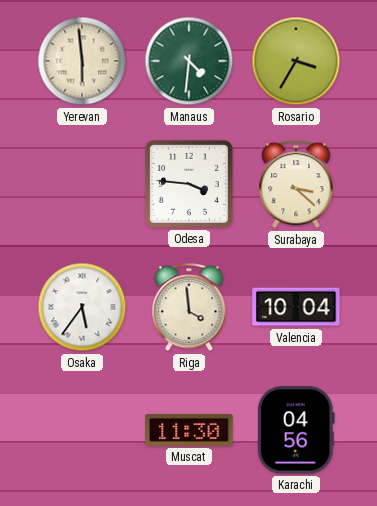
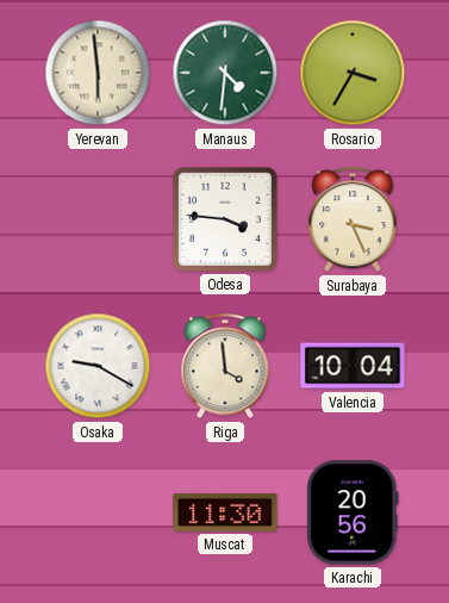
Surabaya: 3:22 -> 3:26 (353, 220)
Osaka: 5:36 -> 9:20 (98, 366)
Karachi: 04:56 -> 20:56 (353, 512)
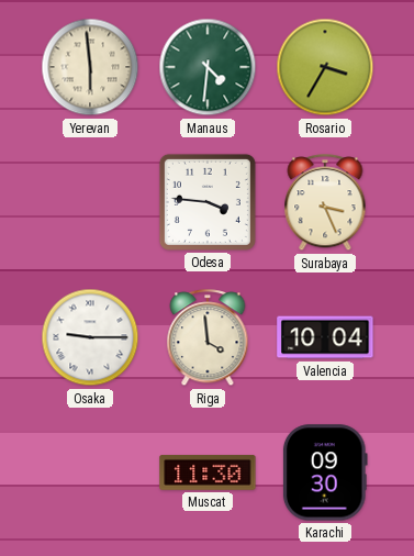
Osaka: 9:20 -> 9:15 (90, 337)
Karachi: 20:56 -> 09:30 (325, 472)
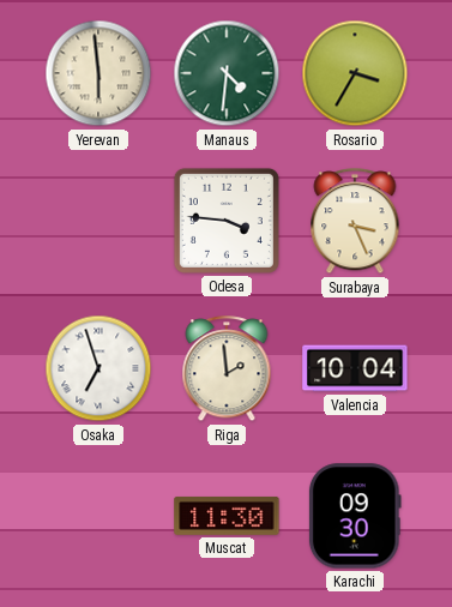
Osaka: 9:15 -> 6:57 (98, 368)
Riga: 3:59 -> 1:59 (227, 369)
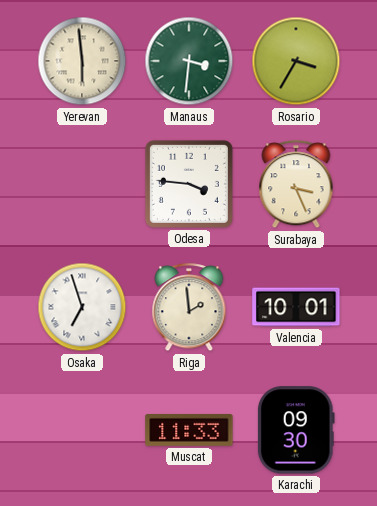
Manaus: 4:31 -> 3:31 (189, 61)
Valencia: 10:04 -> 10:01 (296, 307)
Muscat: 11:30 -> 11:33 (189, 430)
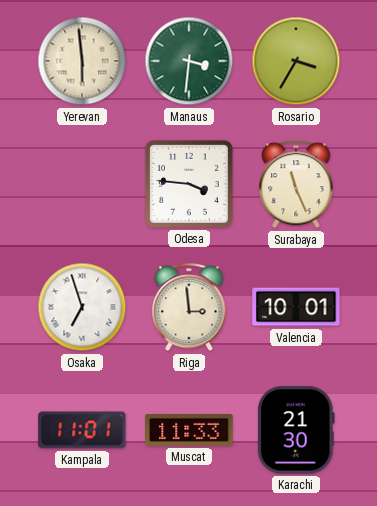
Surabaya: 3:26 -> 11:26 (296, 185)
Riga: 1:59 -> 2:59 (189, 308)
Kampala: none -> 11:01 (82, 430)
Karachi: 09:30 -> 21:30 (296, 430)
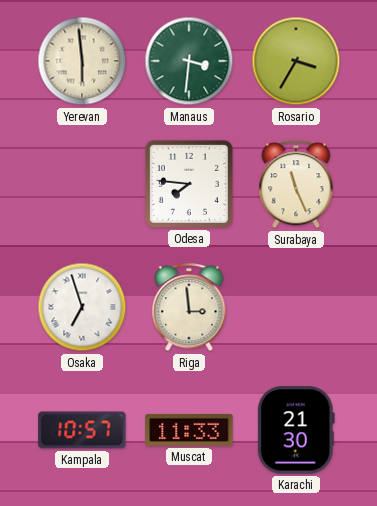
Odesa: 3:46 -> 7:46 (189, 184)
Valencia: 10:01 -> none (296, 307)
Kampala: 11:01 -> 10:57 (82, 430)
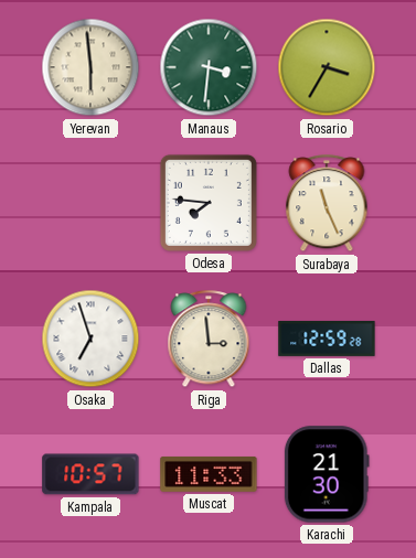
Dallas: none -> 12:59 (327, 339)
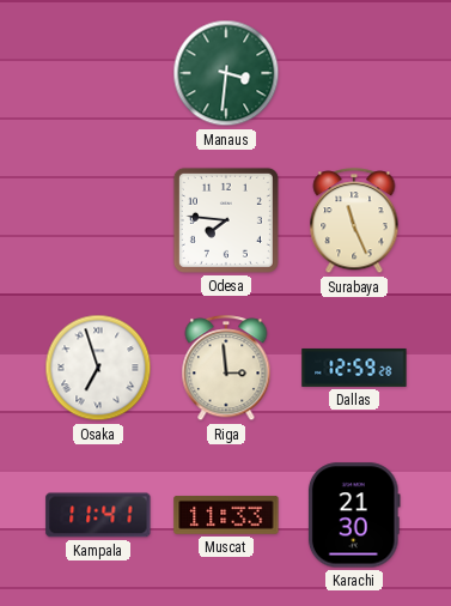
Yerevan: 5:59 -> none (90, 67)
Rosario: 3:35 -> none (327, 67)
Kampala: 10:57 -> 11:41 (98, 515)
